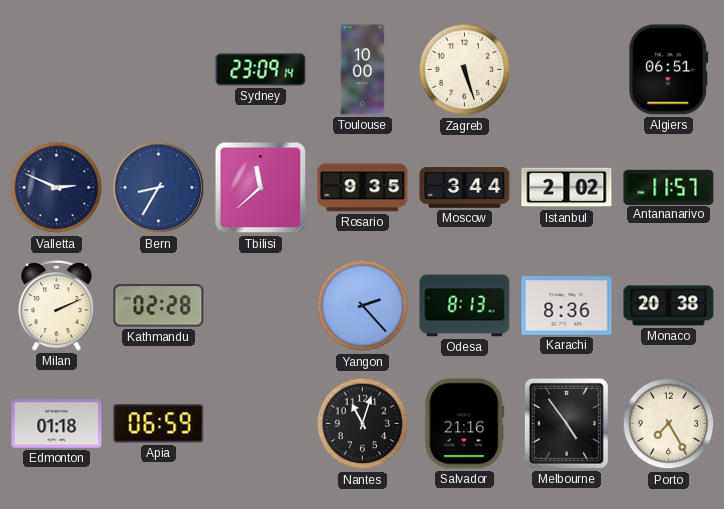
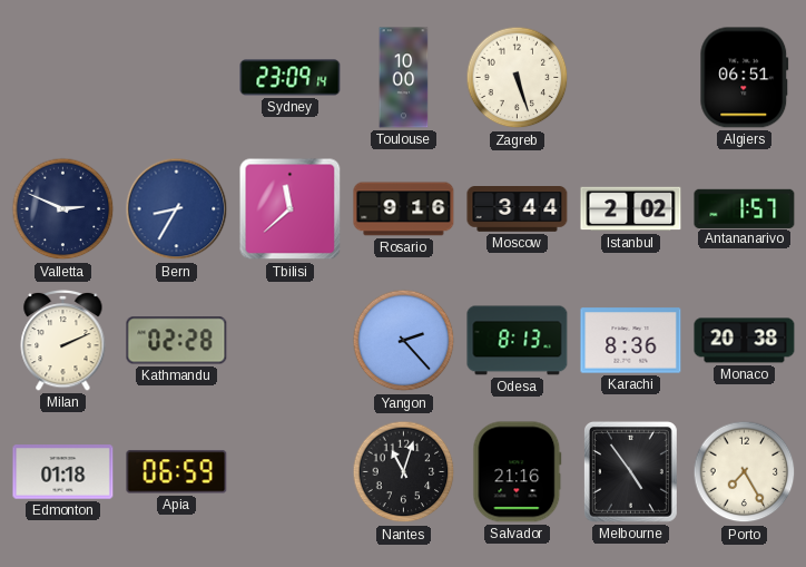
Rosario: 9:35 -> 9:16 (404, 209)
Antananarivo: 11:57 -> 1:57 (745, 208)
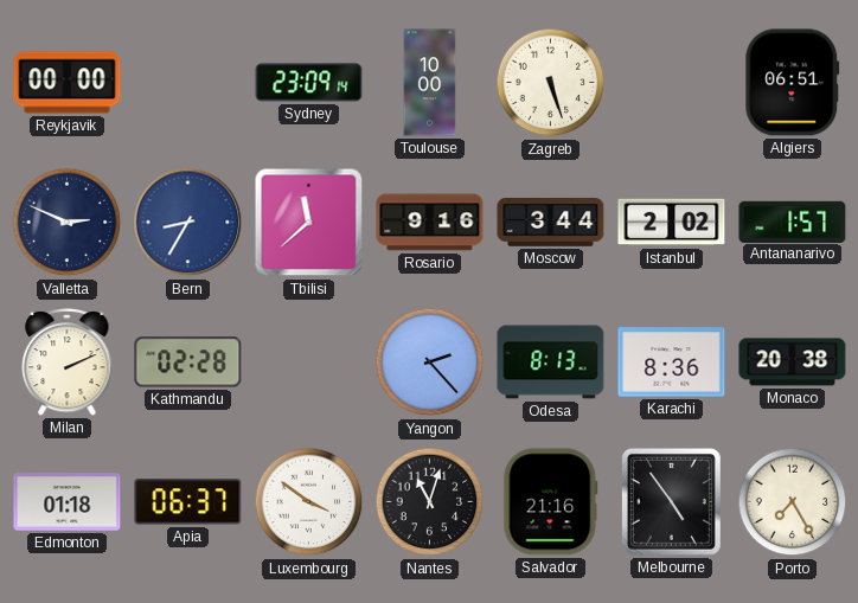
Reykjavik: none -> 00:00 (68, 83)
Apia: 06:59 -> 06:37 (188, 502)
Luxembourg: none -> 3:51 (309, 502)
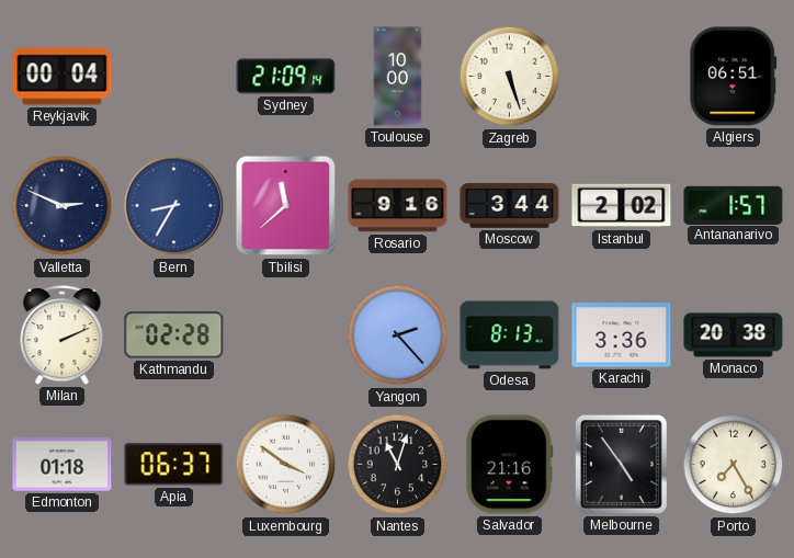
Reykjavik: 00:00 -> 00:04 (63, 77)
Sydney: 23:09 -> 21:09 (286, 77)
Karachi: 8:36 -> 3:36 (622, 335)
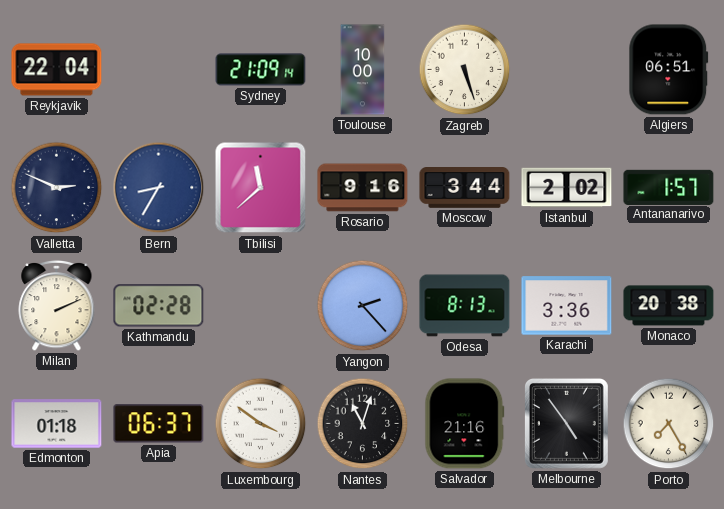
Reykjavik: 00:04 -> 22:04 (57, 70)
